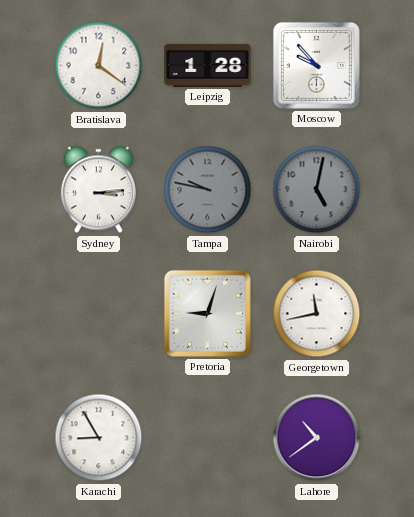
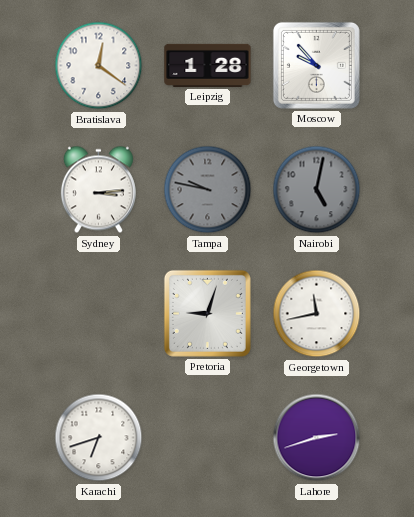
Karachi: 8:55 -> 6:42 (99, 438)
Lahore: 10:39 -> 2:42 (317, 438)
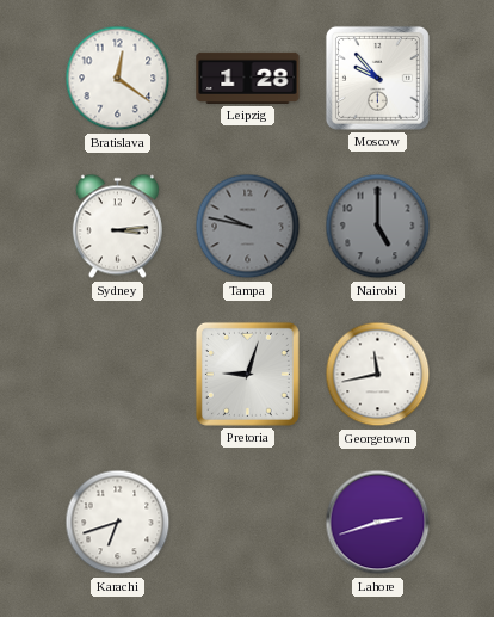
Nairobi: 5:02 -> 5:00 (378, 227)
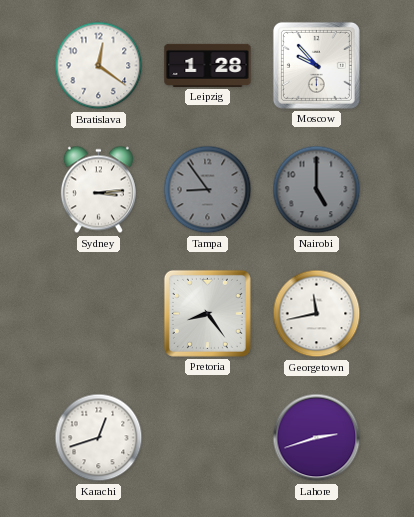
Tampa: 9:47 -> 8:54 (208, 190)
Pretoria: 9:03 -> 8:24 (207, 313)
Karachi: 6:42 -> 12:42 (99, 438)
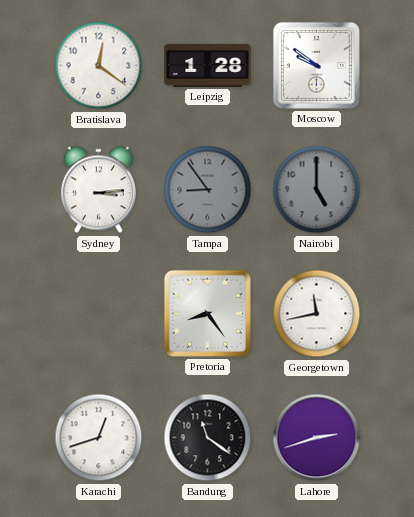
Moscow: 9:53 -> 9:51 (316, 65)
Bandung: none -> 11:21 (208, 438)
